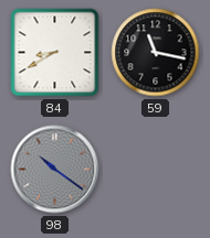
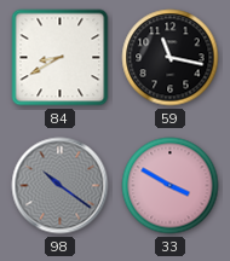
33: none -> 3:50 (171, 186)
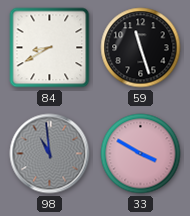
59: 11:17 -> 11:27 (141, 48)
98: 10:21 -> 10:59 (50, 154)
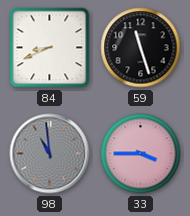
84: 8:40 -> 8:41 (50, 48)
33: 3:50 -> 3:45 (141, 154)
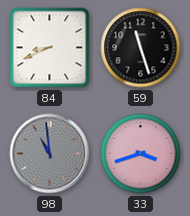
33: 3:45 -> 3:42 (141, 154)
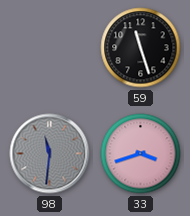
84: 8:41 -> none (50, 48)
98: 10:59 -> 11:31 (50, 154)
